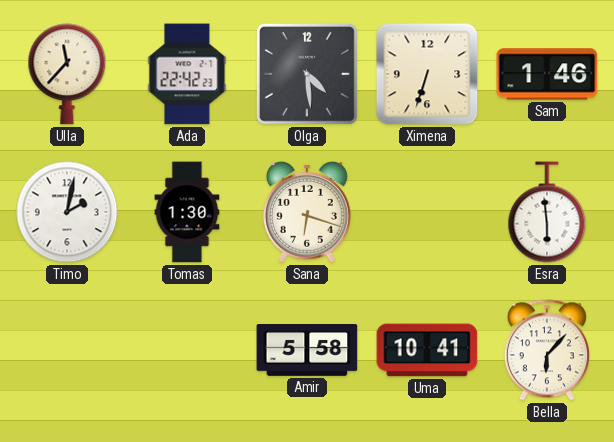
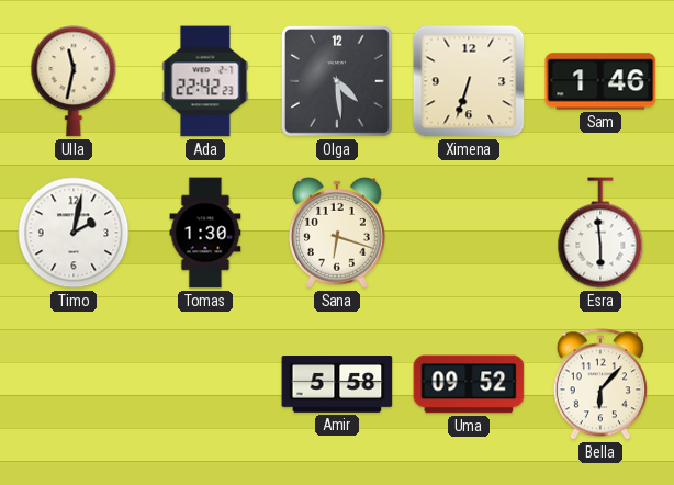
Ulla: 11:37 -> 11:32 (74, 81)
Uma: 10:41 -> 09:52 (469, 384)
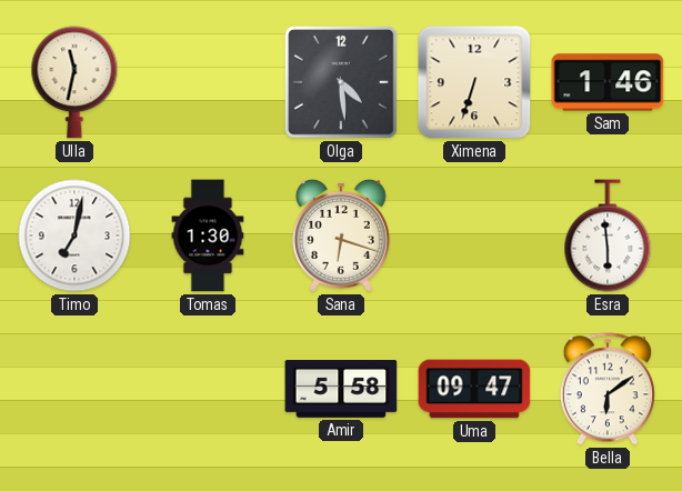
Ada: 22:42 -> none (205, 81)
Timo: 2:02 -> 7:02 (74, 236)
Uma: 09:52 -> 09:47 (474, 389)
Bella: 6:07 -> 6:09 (608, 389)
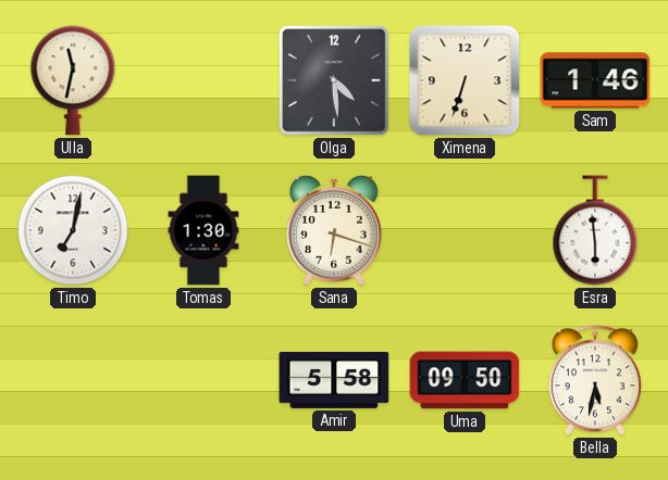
Uma: 09:47 -> 09:50 (465, 380)
Bella: 6:09 -> 5:32 (595, 380)
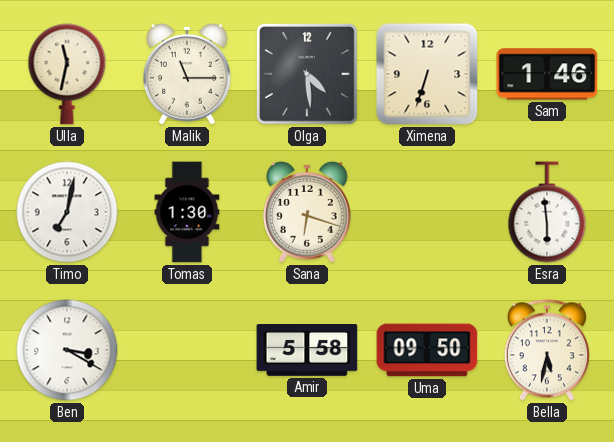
Malik: none -> 11:15 (187, 75)
Ben: none -> 3:20 (67, 350)
